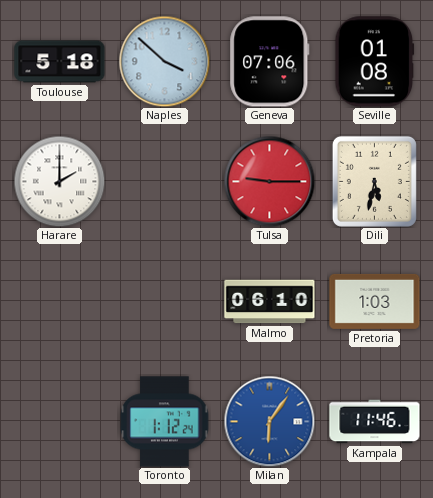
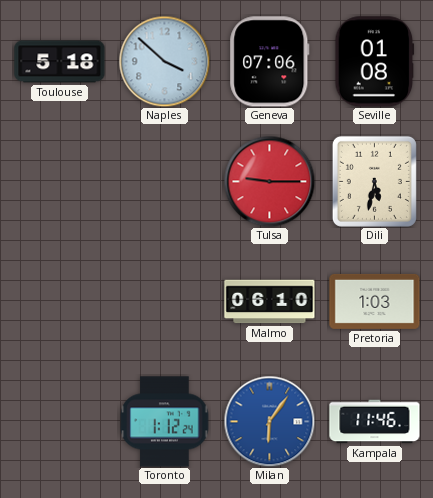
Harare: 2:00 -> none (59, 181)
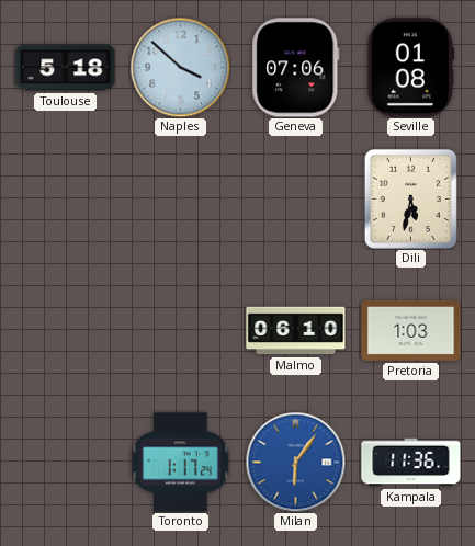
Tulsa: 9:15 -> none (269, 181)
Toronto: 1:12 -> 1:17 (181, 463)
Kampala: 11:46 -> 11:36 (411, 463)
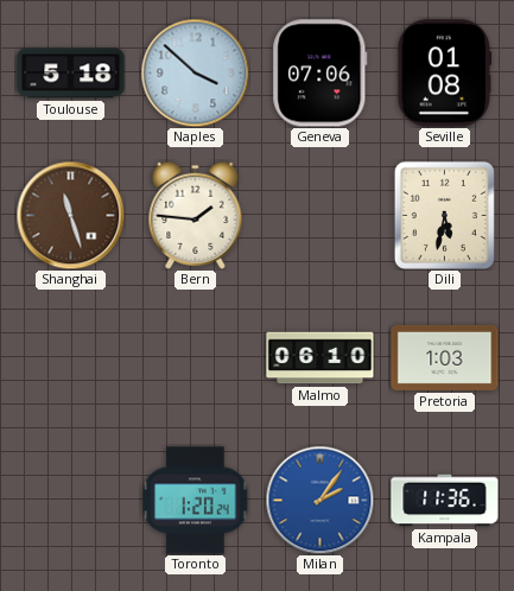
Shanghai: none -> 11:27 (70, 215)
Bern: none -> 1:46 (196, 215)
Toronto: 1:17 -> 1:20 (196, 501)
Milan: 6:06 -> 2:06 (319, 500)
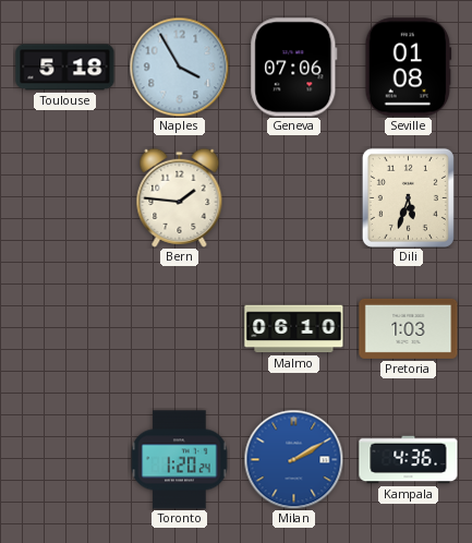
Naples: 3:52 -> 3:55 (179, 67)
Shanghai: 11:27 -> none (70, 215)
Dili: 5:32 -> 5:33 (408, 197)
Milan: 2:06 -> 2:10 (293, 459)
Kampala: 11:36 -> 4:36 (409, 460)
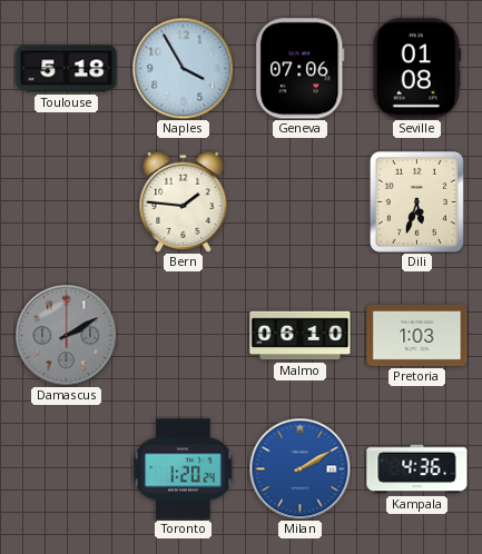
Damascus: none -> 2:10 (66, 335)
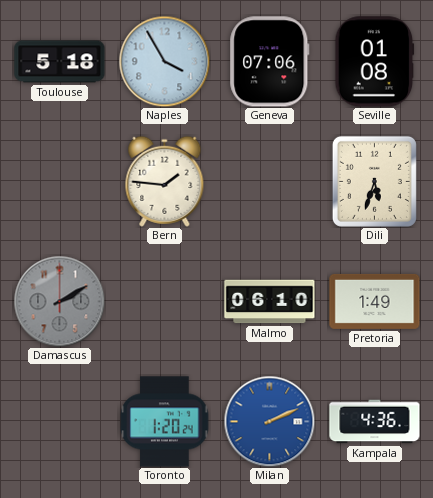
Pretoria: 1:03 -> 1:49 (375, 301)
Milan: 2:10 -> 2:11 (269, 421)
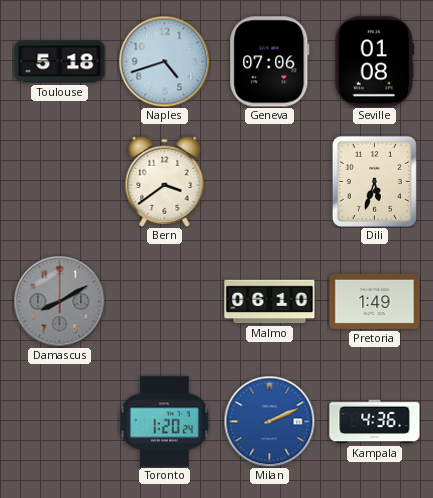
Naples: 3:55 -> 4:42 (164, 61)
Bern: 1:46 -> 3:39 (165, 181)
Damascus: 2:10 -> 8:10 (59, 301)
